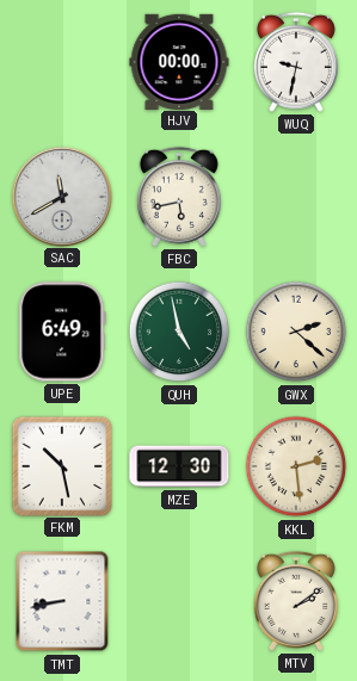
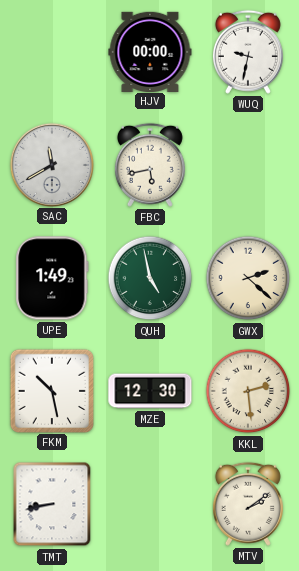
UPE: 6:49 -> 1:49 (52, 278)
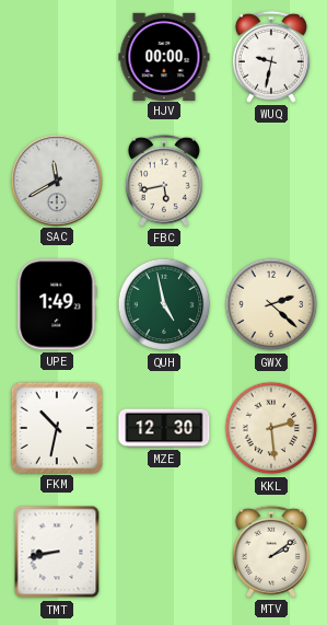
FKM: 10:28 -> 10:32 (56, 427)
